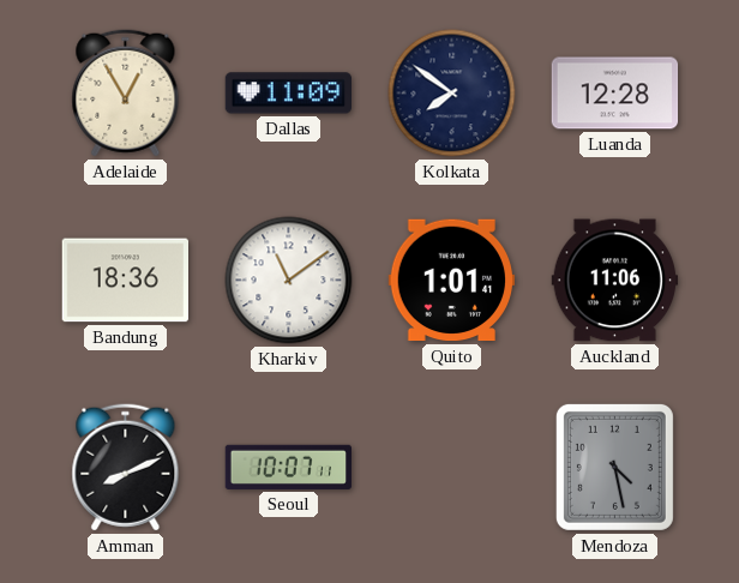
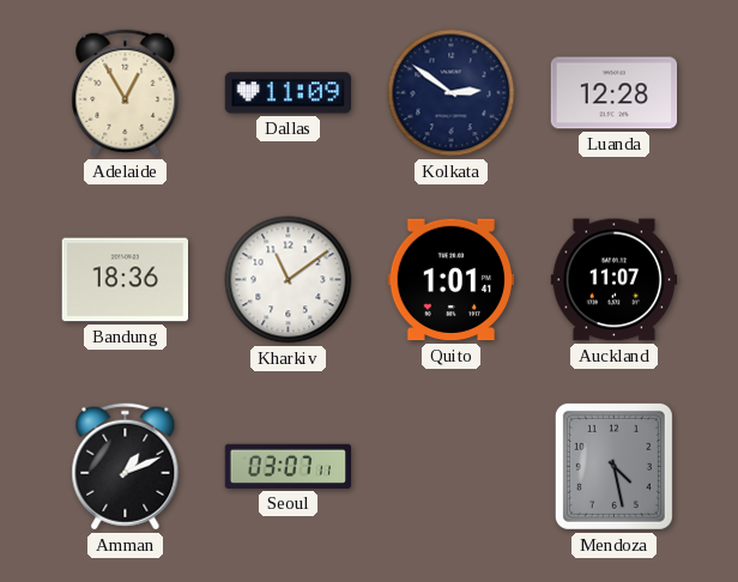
Kolkata: 7:51 -> 2:51 (452, 93)
Auckland: 11:06 -> 11:07 (615, 280)
Amman: 8:11 -> 1:11 (126, 467)
Seoul: 10:07 -> 03:07 (288, 466)
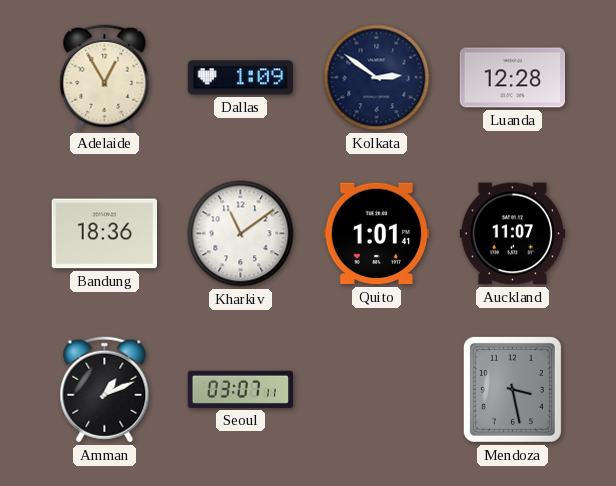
Dallas: 11:09 -> 1:09 (241, 78)
Mendoza: 4:28 -> 3:28 (512, 389)
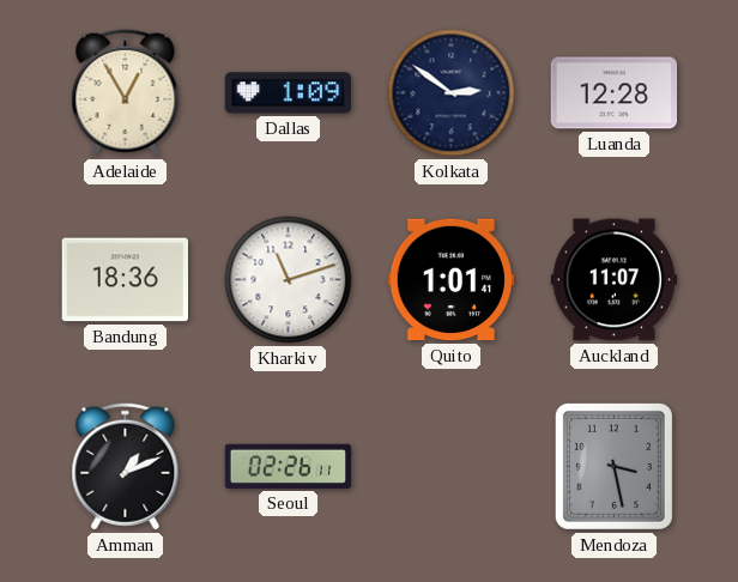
Kharkiv: 11:09 -> 11:12 (289, 280)
Seoul: 03:07 -> 02:26 (288, 466)
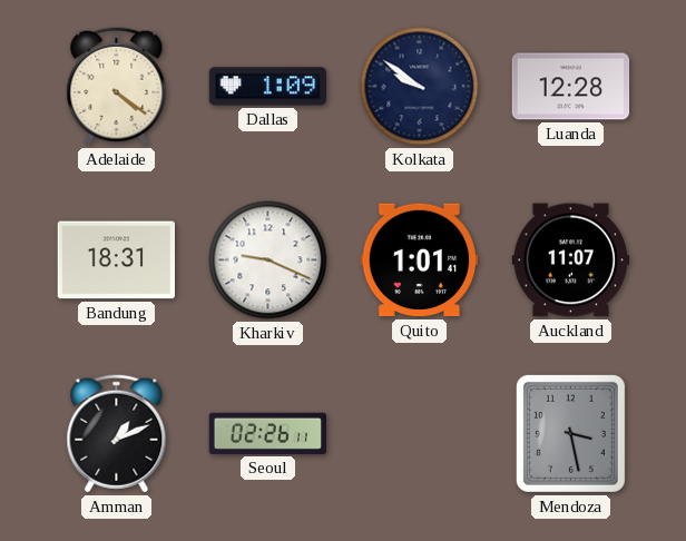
Adelaide: 12:55 -> 4:21 (117, 87)
Kolkata: 2:51 -> 9:51 (420, 87)
Bandung: 18:36 -> 18:31 (116, 260)
Kharkiv: 11:12 -> 9:19 (268, 260)
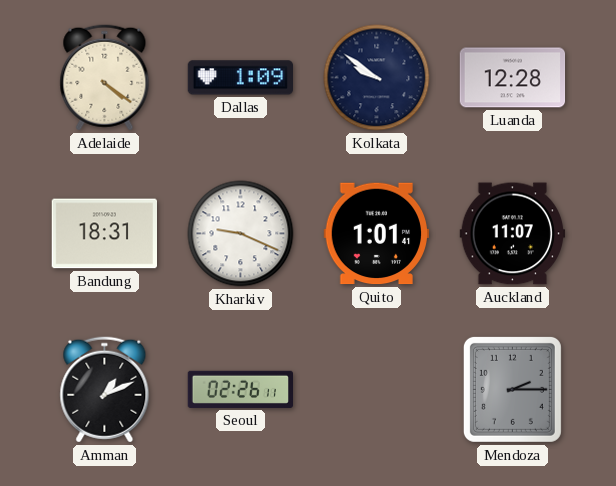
Mendoza: 3:28 -> 2:15 (512, 389)
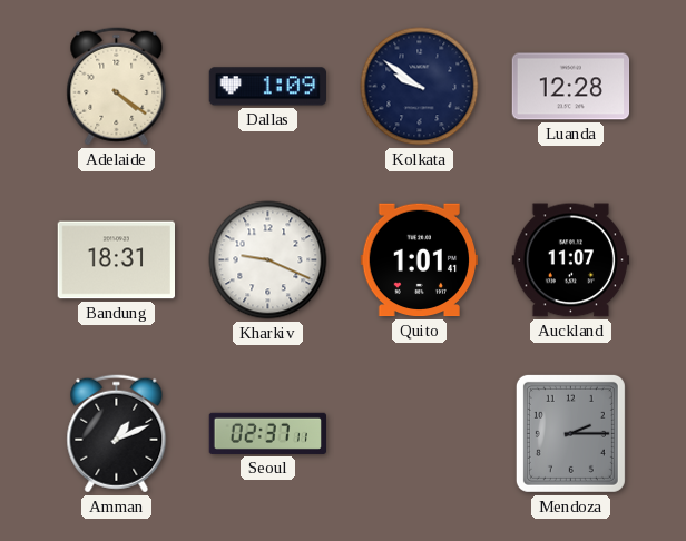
Seoul: 02:26 -> 02:37 (267, 433)
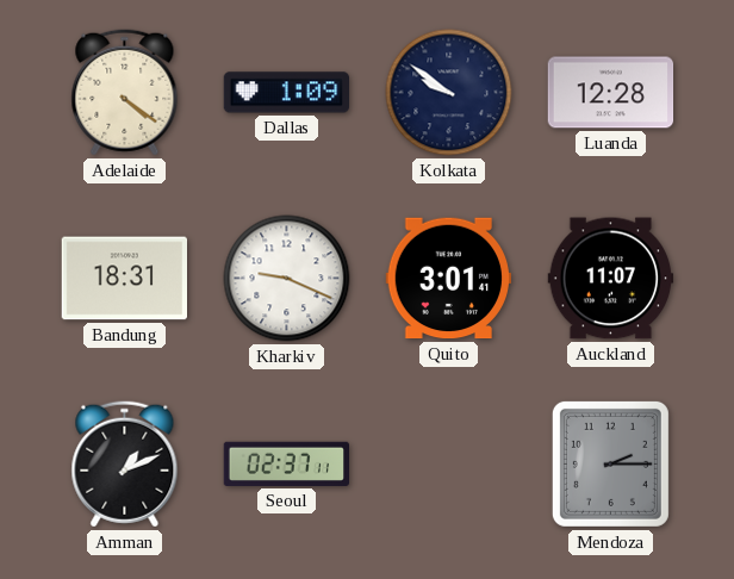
Quito: 1:01 -> 3:01 (448, 279)
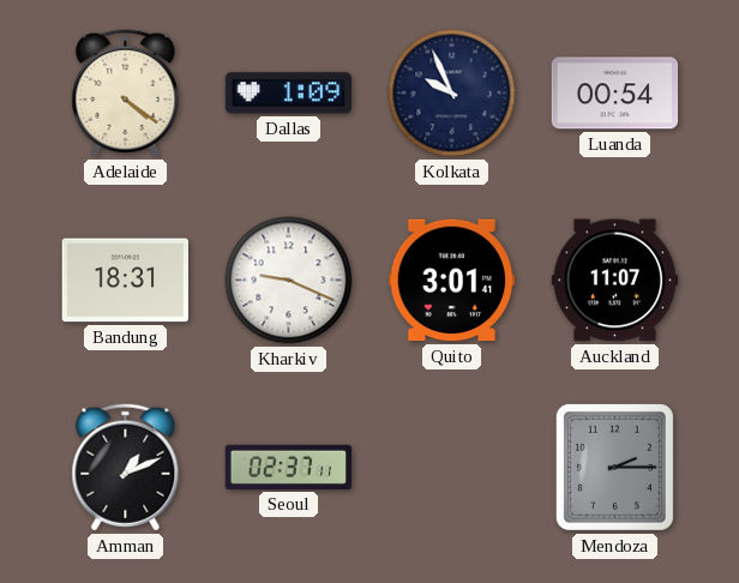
Kolkata: 9:51 -> 9:56 (452, 94)
Luanda: 12:28 -> 00:54 (615, 94)
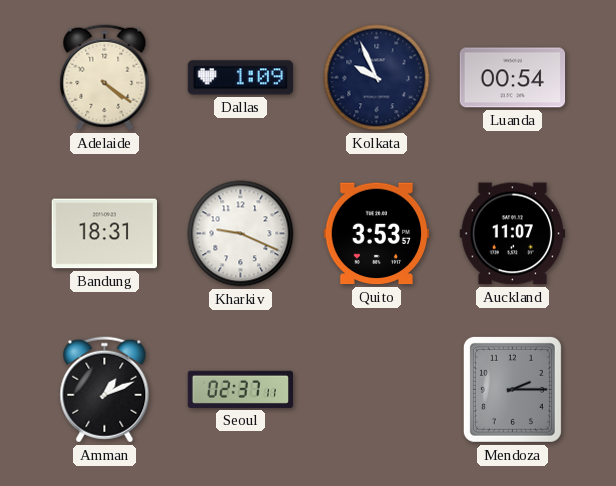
Quito: 3:01 -> 3:53 (376, 234)
